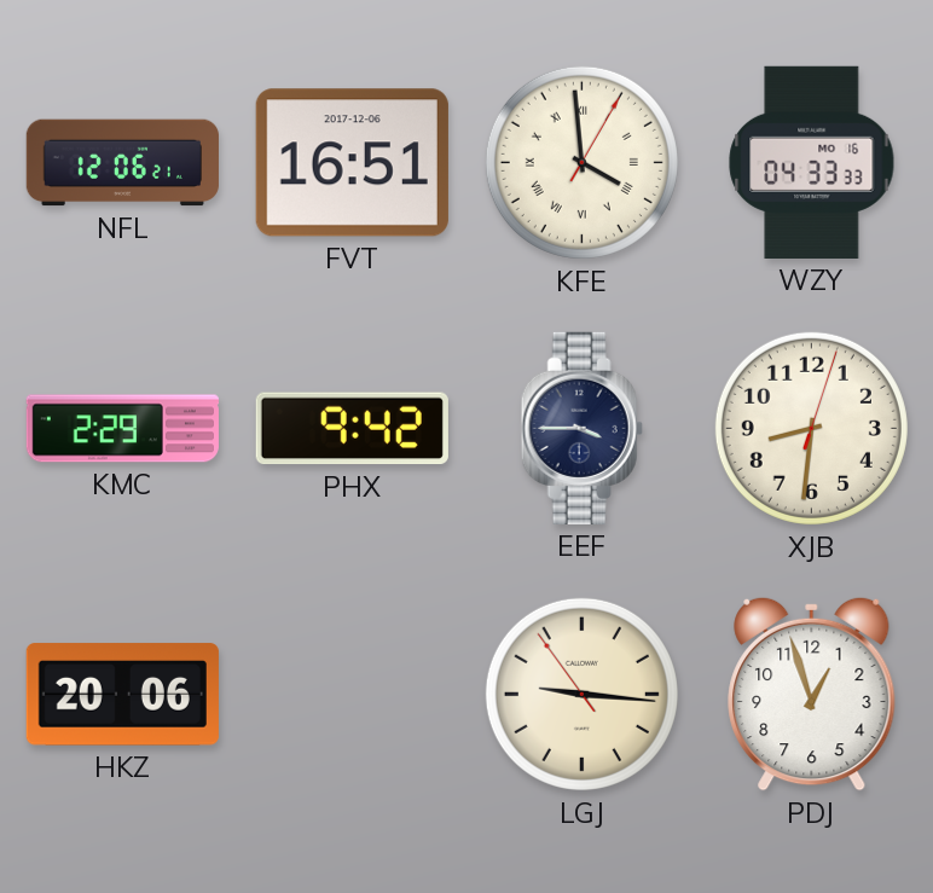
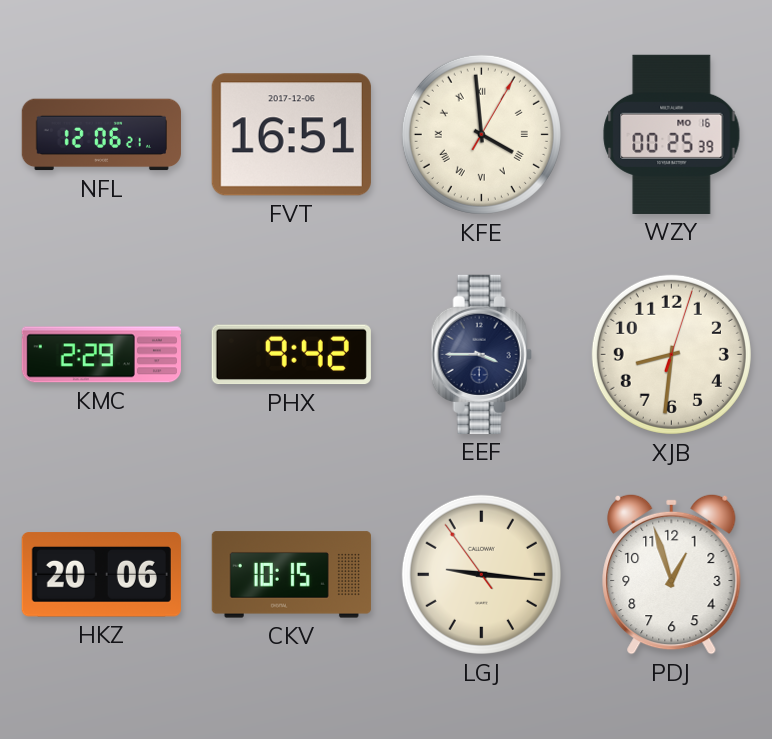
WZY: 04:33 -> 00:25 (672, 134)
CKV: none -> 10:15 (291, 575)
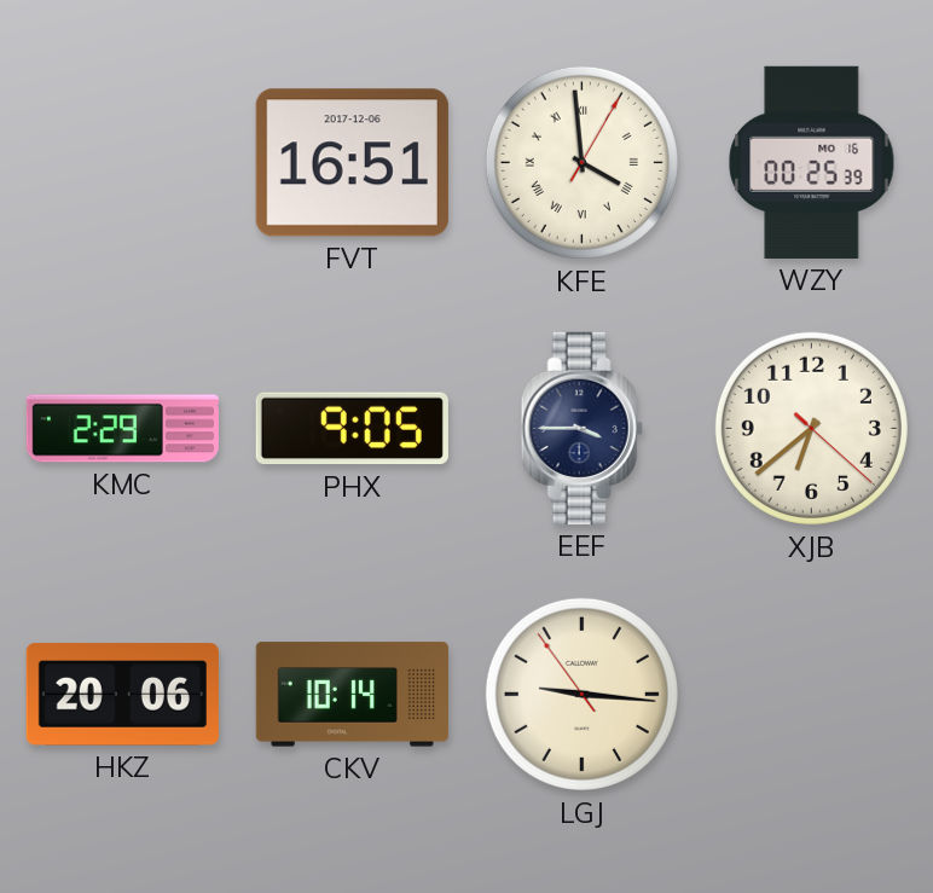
NFL: 12:06 -> none (101, 135)
PHX: 9:42 -> 9:05 (352, 429)
XJB: 8:31 -> 6:38 (811, 428)
CKV: 10:15 -> 10:14 (352, 695)
PDJ: 12:57 -> none (672, 574)
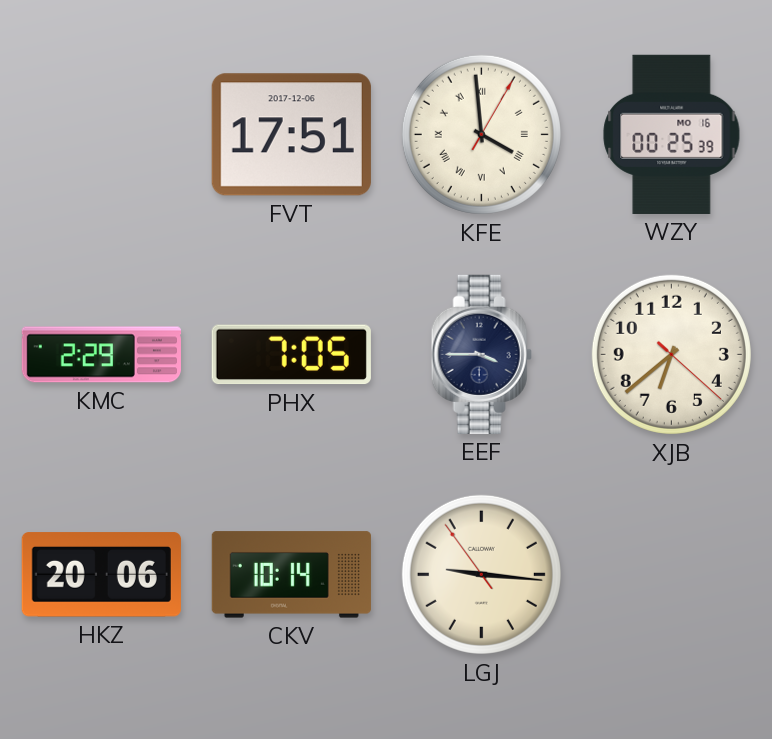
FVT: 16:51 -> 17:51 (291, 135)
PHX: 9:05 -> 7:05 (291, 355)
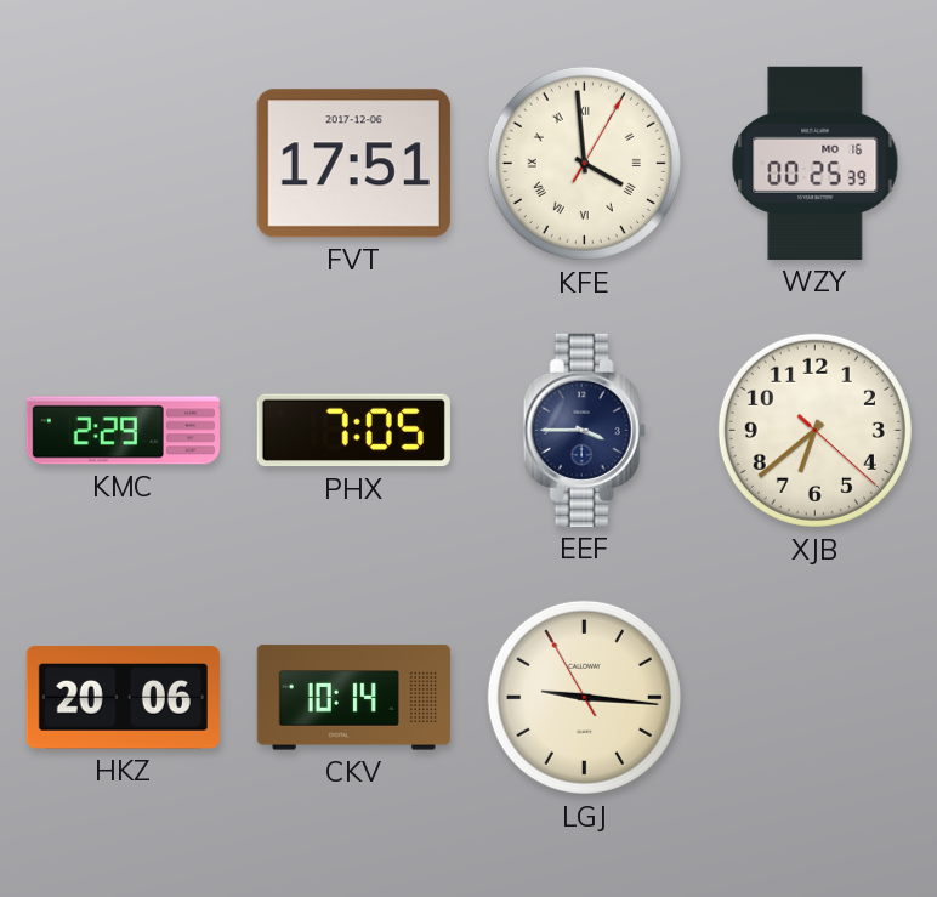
LGJ: 9:15:54 -> 9:15:55 (584, 697)
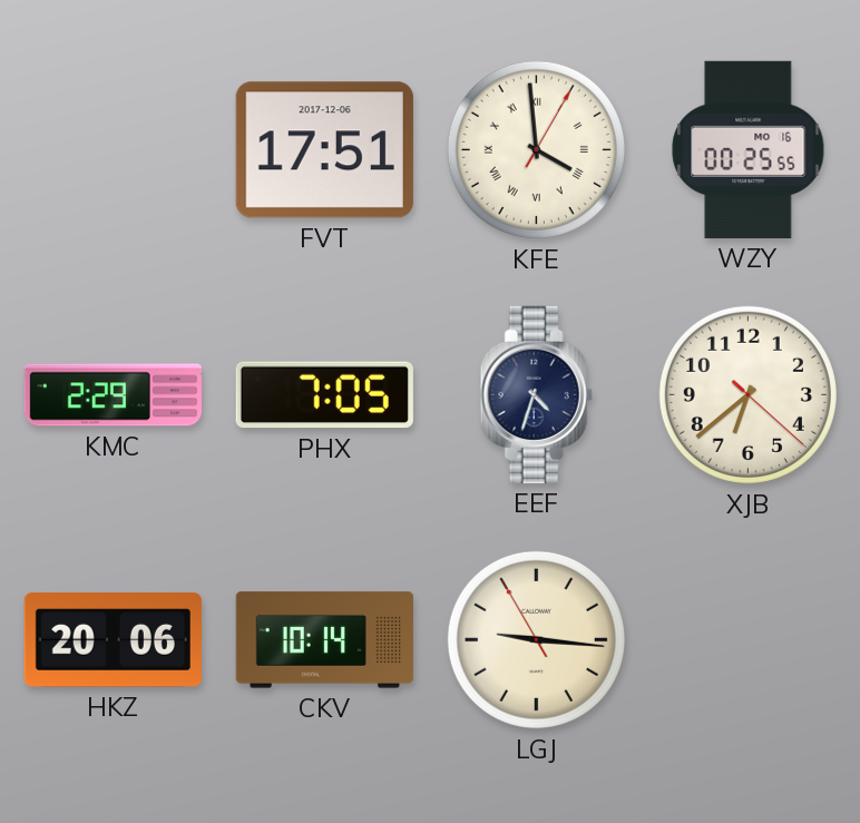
WZY: 00:25:39 -> 00:25:55 (749, 149)
EEF: 3:45 -> 4:33 (536, 394)
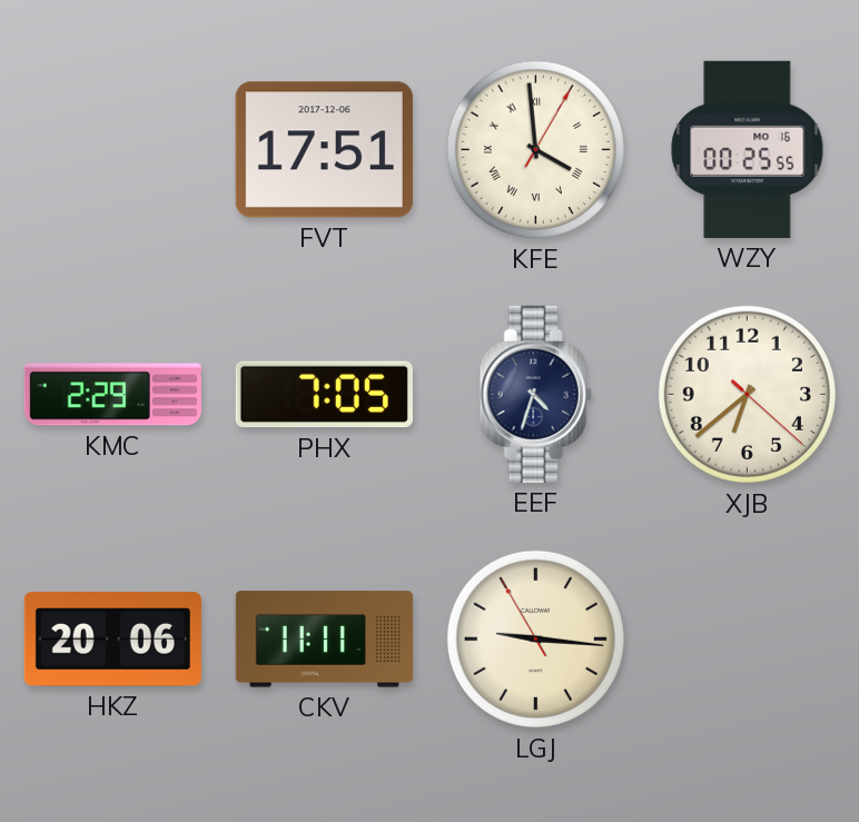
CKV: 10:14 -> 11:11 (324, 640)
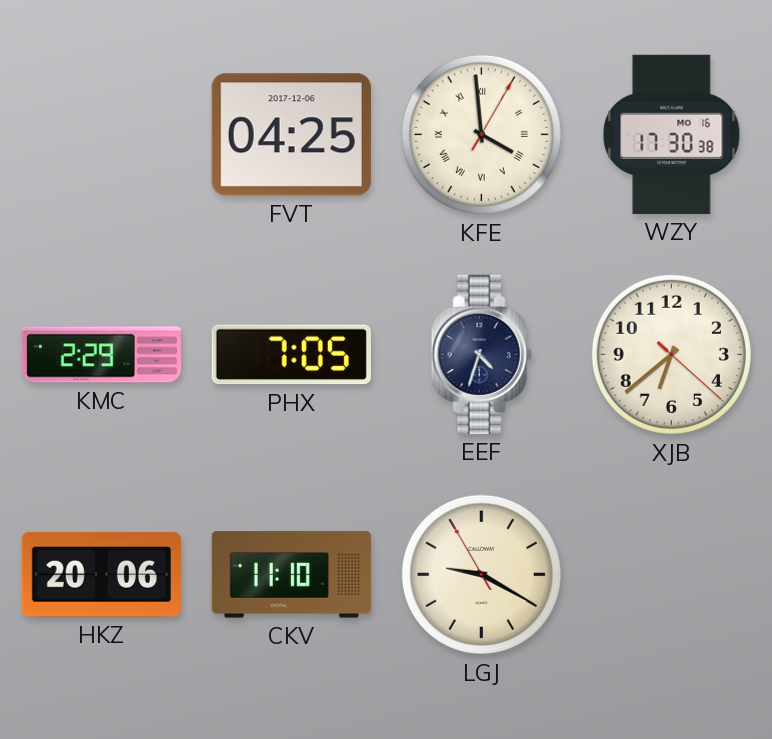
FVT: 17:51 -> 04:25 (291, 135)
WZY: 00:25 -> 17:30 (672, 134)
CKV: 11:11 -> 11:10 (291, 575)
LGJ: 9:15 -> 9:19 (481, 574)
